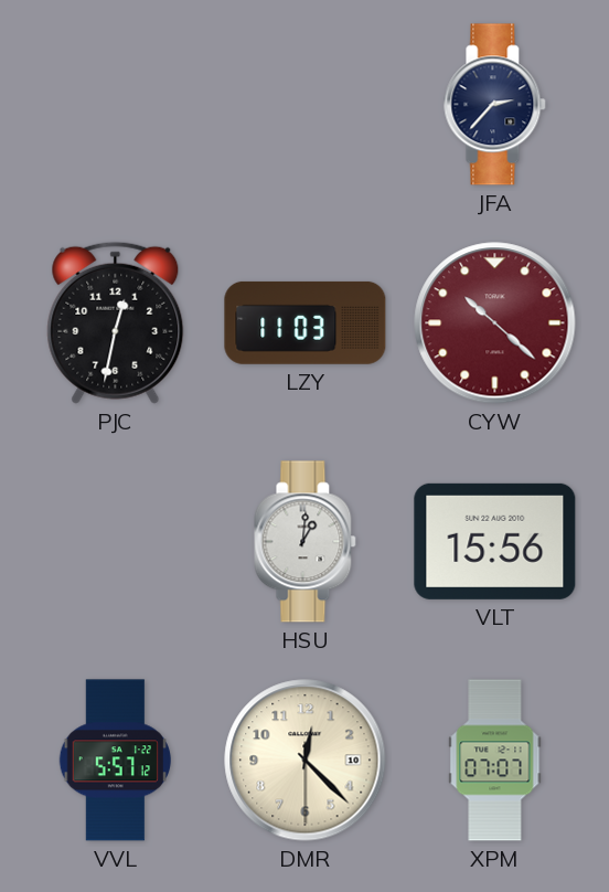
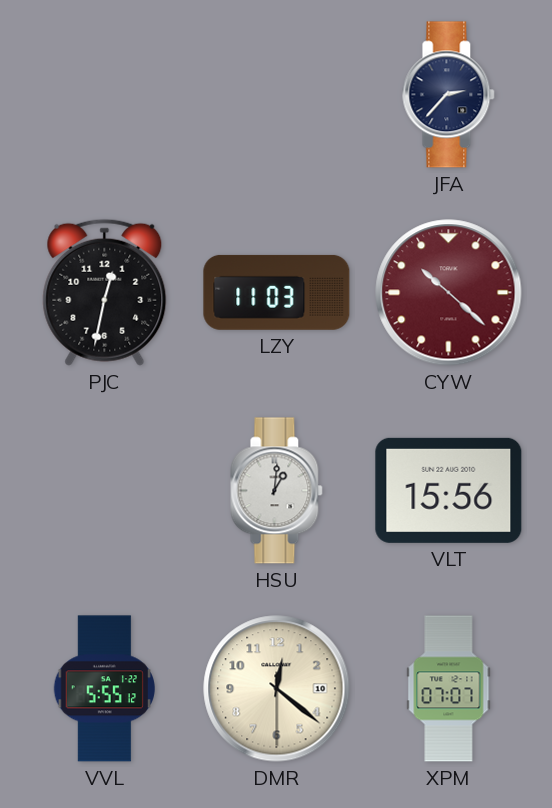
VVL: 5:57 -> 5:55 (104, 689)
DMR: 12:22 -> 12:21 (277, 689)
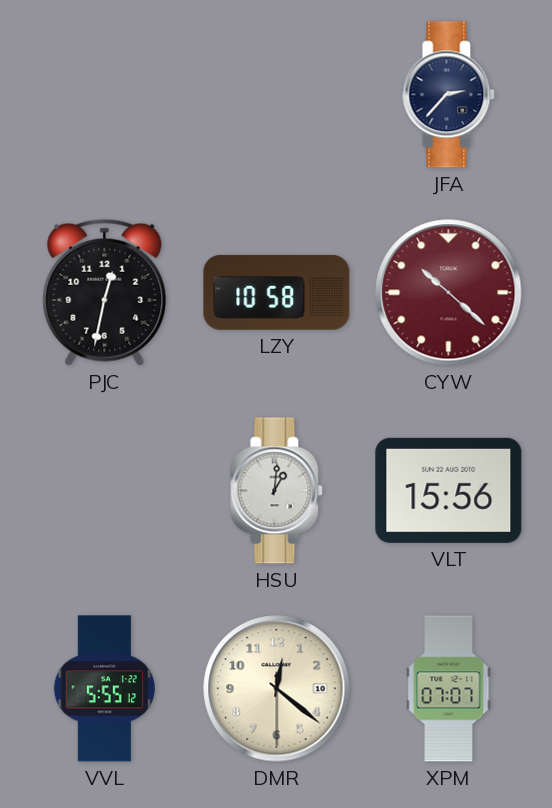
LZY: 11:03 -> 10:58 (277, 292)
